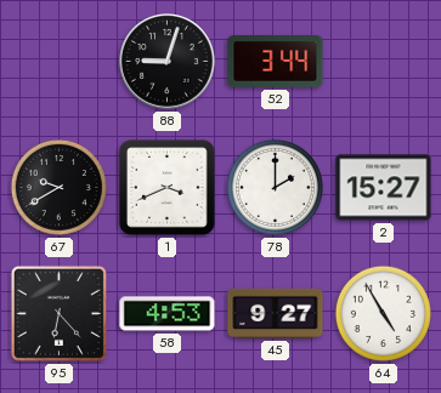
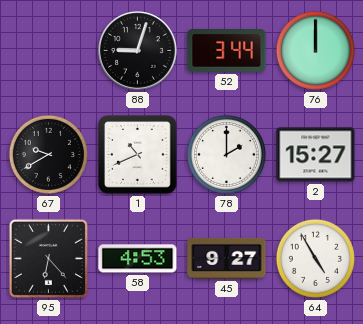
76: none -> 12:00 (315, 50)
1: 3:41 -> 10:41 (138, 155)
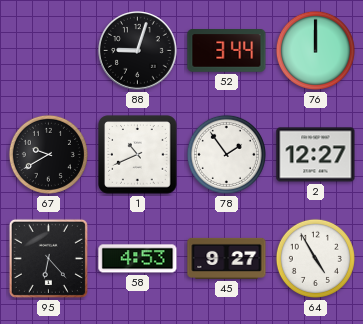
78: 2:00 -> 1:54 (226, 154)
2: 15:27 -> 12:27 (316, 155)
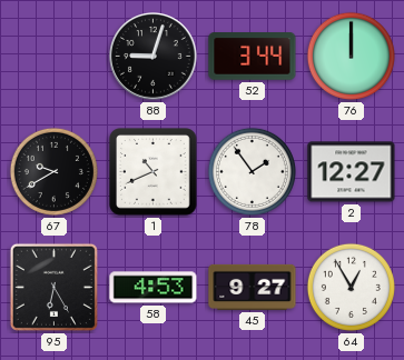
95: 6:23 -> 6:25 (53, 287)
64: 4:55 -> 12:55 (351, 287)
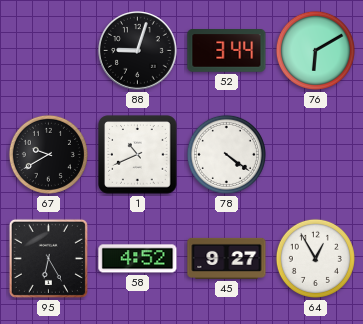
76: 12:00 -> 6:10 (315, 50)
78: 1:54 -> 4:21 (226, 154)
2: 12:27 -> none (352, 172)
58: 4:53 -> 4:52 (138, 259)
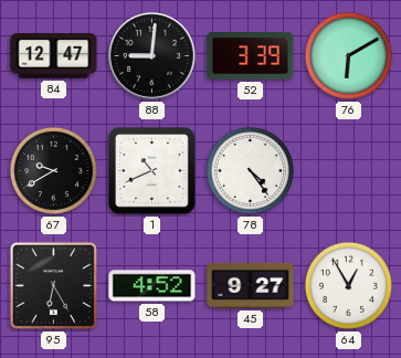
84: none -> 12:47 (54, 56)
88: 9:03 -> 9:01 (152, 56)
52: 3:44 -> 3:39 (251, 56)
78: 4:21 -> 4:24 (250, 170)
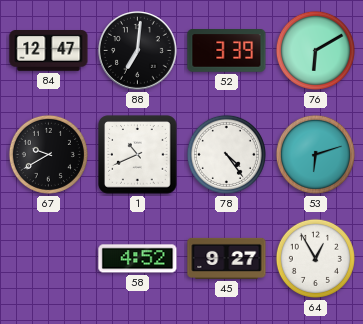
88: 9:01 -> 7:01 (138, 51)
53: none -> 6:12 (315, 154)
95: 6:25 -> none (53, 285)
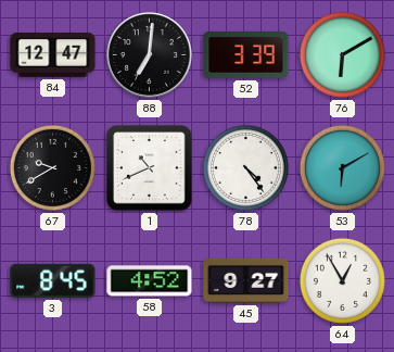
53: 6:12 -> 6:10 (342, 167)
3: none -> 8:45 (53, 280)
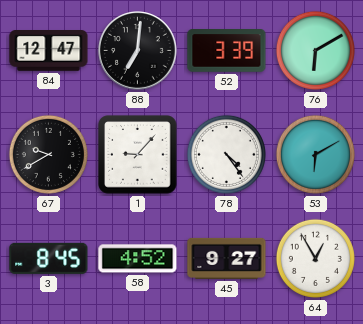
1: 10:41 -> 9:07 (138, 155)
